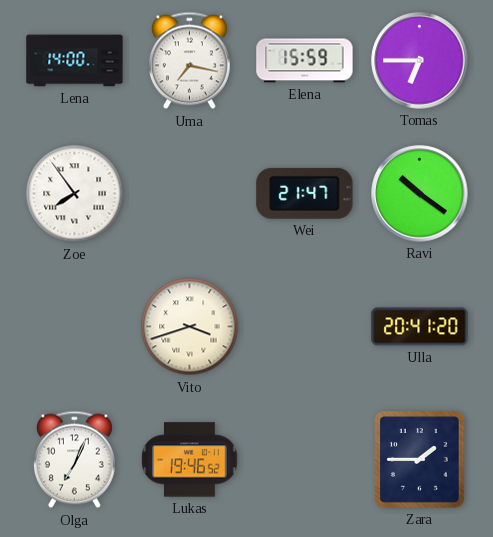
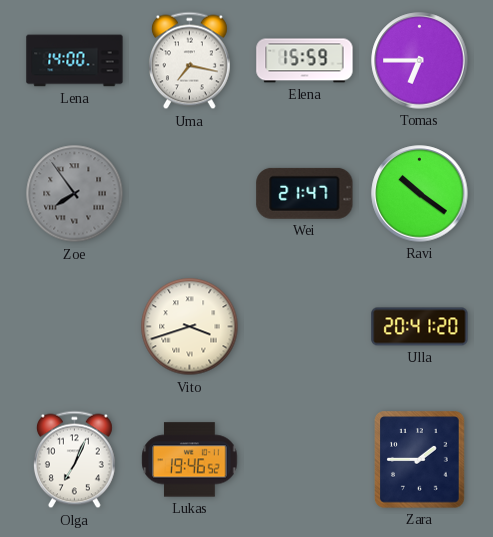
Zoe dial: white -> grey (75, 194)
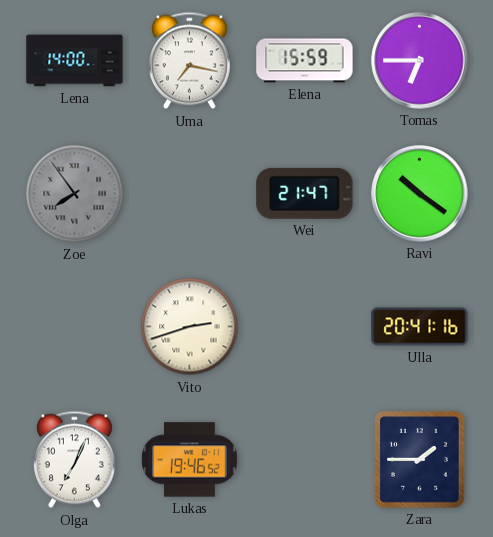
Vito: 3:42 -> 2:42 (190, 327)
Ulla: 20:41:20 -> 20:41:16 (420, 327)
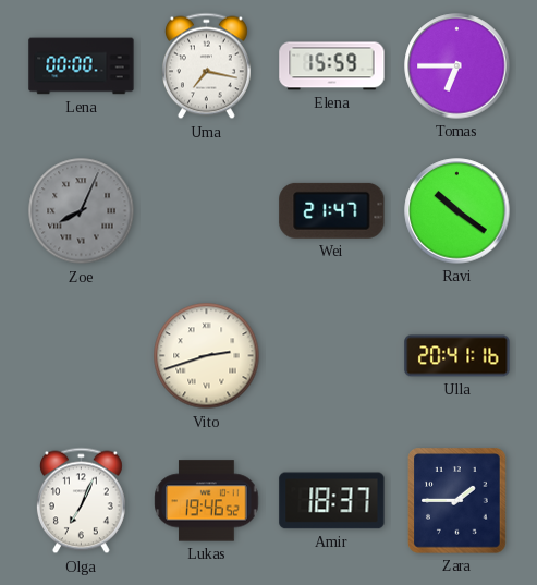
Lena: 14:00 -> 00:00 (82, 66)
Zoe: 7:54 -> 8:04 (82, 211)
Amir: none -> 18:37 (332, 501)
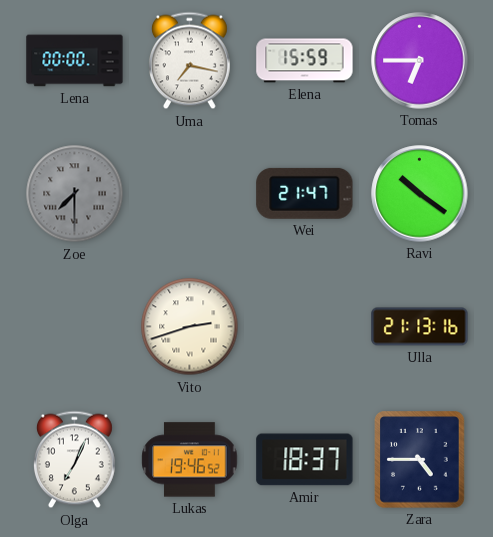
Zoe: 8:04 -> 7:30 (75, 194)
Ulla: 20:41 -> 21:13 (420, 327)
Zara: 1:45 -> 4:45 (420, 460)
